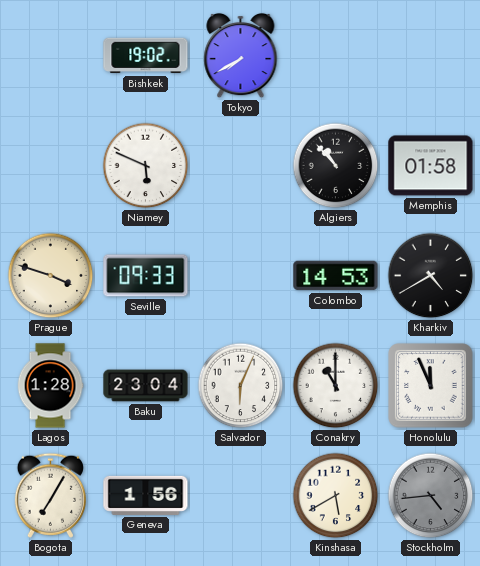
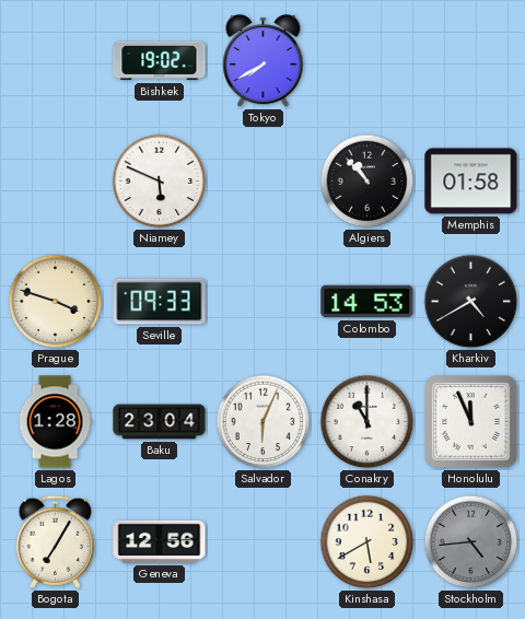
Geneva: 1:56 -> 12:56 (160, 541)
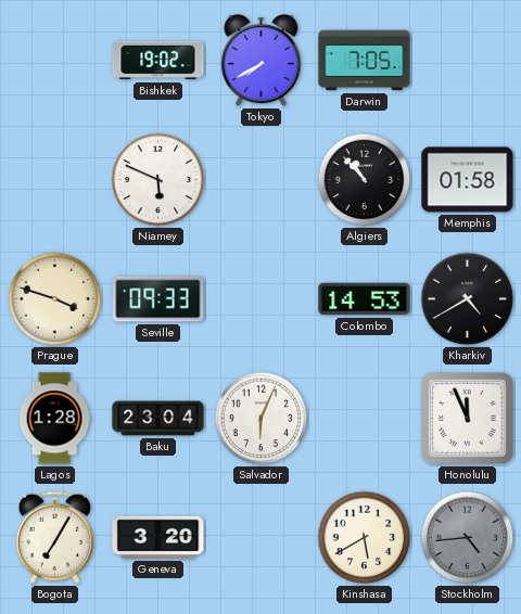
Darwin: none -> 7:05 (365, 61)
Conakry: 11:00 -> none (367, 422)
Geneva: 12:56 -> 3:20 (158, 537)
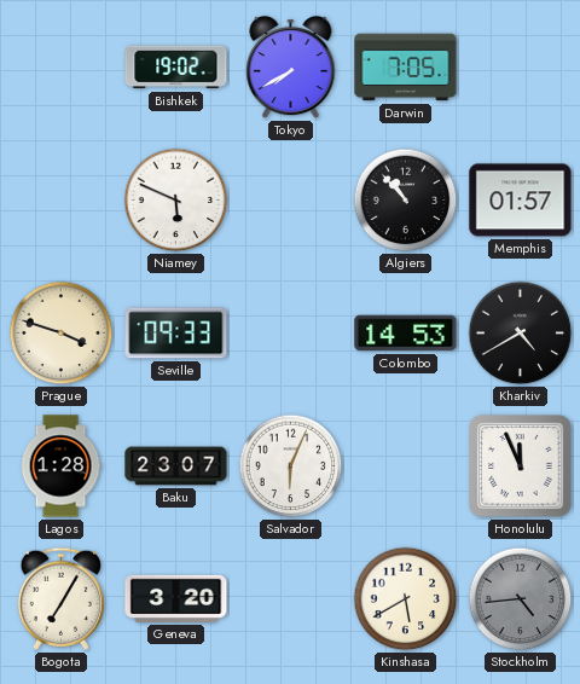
Memphis: 01:58 -> 01:57 (521, 201)
Baku: 23:04 -> 23:07 (176, 466)
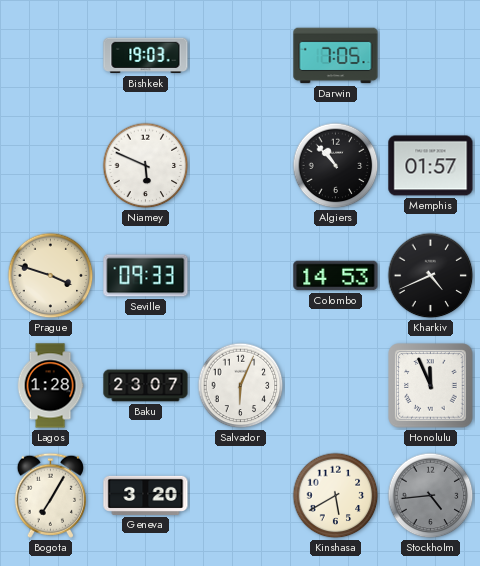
Bishkek: 19:02 -> 19:03 (146, 56)
Tokyo: 7:40 -> none (291, 68)
Kharkiv: 4:40 -> 4:41 (431, 276)
